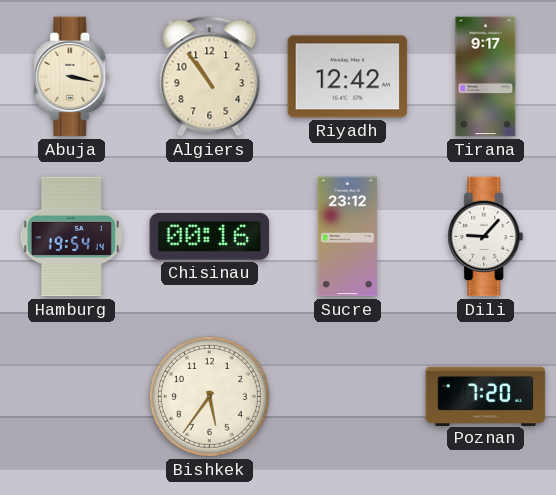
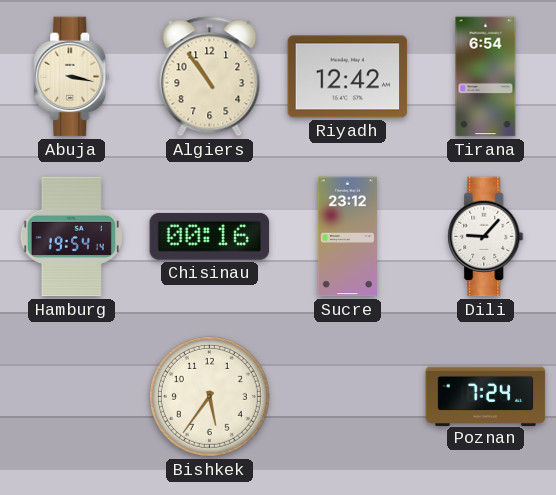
Tirana: 9:17 -> 6:54 (486, 77)
Poznan: 7:20 -> 7:24 (486, 396)
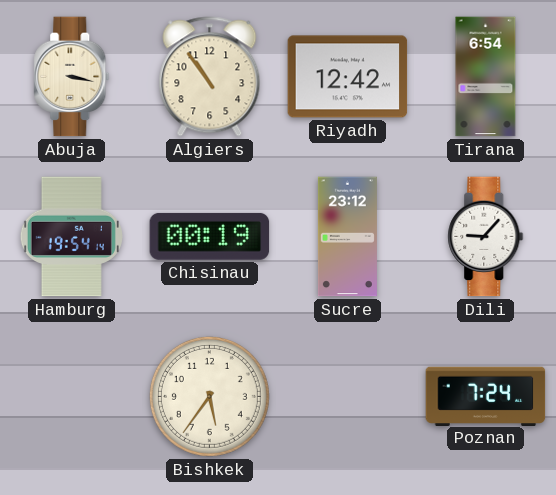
Chisinau: 00:16 -> 00:19 (210, 236)
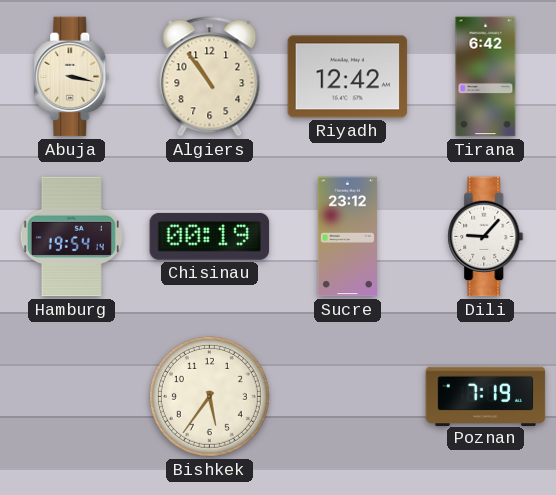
Tirana: 6:54 -> 6:42 (486, 77)
Poznan: 7:24 -> 7:19 (486, 396)
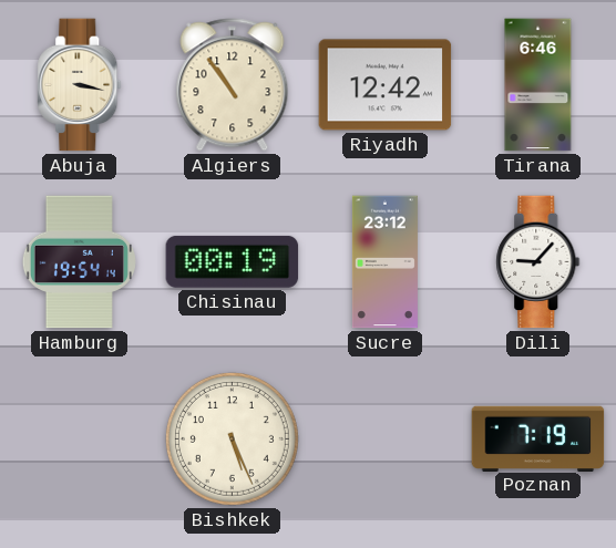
Tirana: 6:42 -> 6:46 (538, 85)
Bishkek: 5:36 -> 5:26 (232, 438)
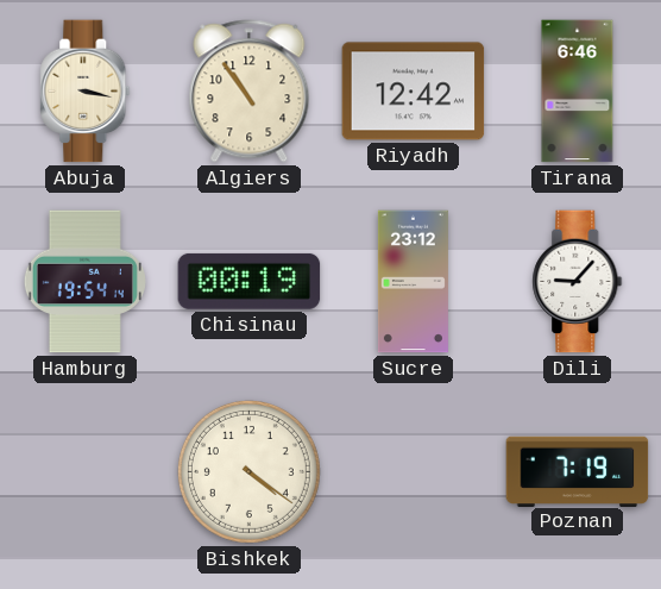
Bishkek: 5:26 -> 4:21 (248, 471)
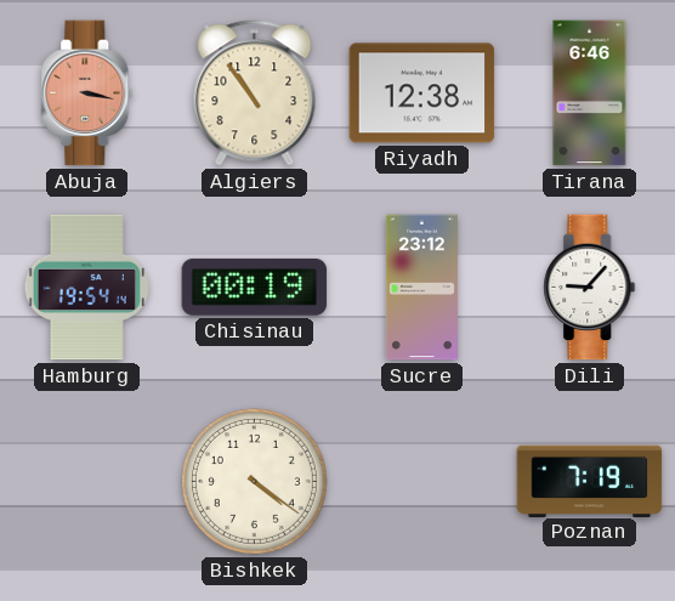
Abuja dial: cream -> salmon (87, 93)
Riyadh: 12:42 -> 12:38 (422, 93)
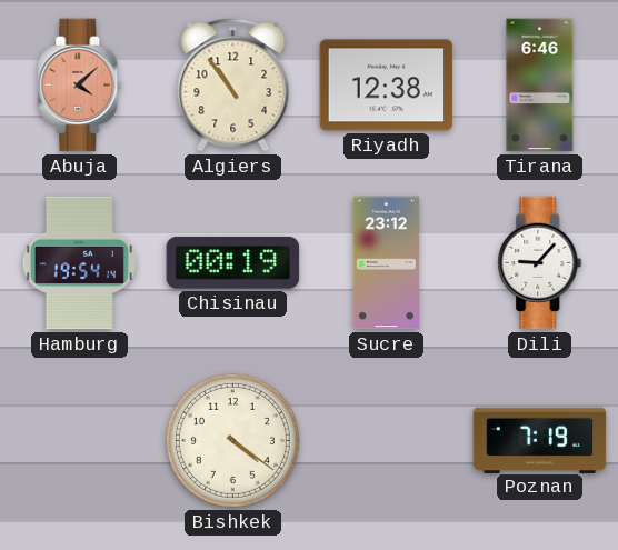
Abuja: 3:17 -> 4:08 (80, 86)
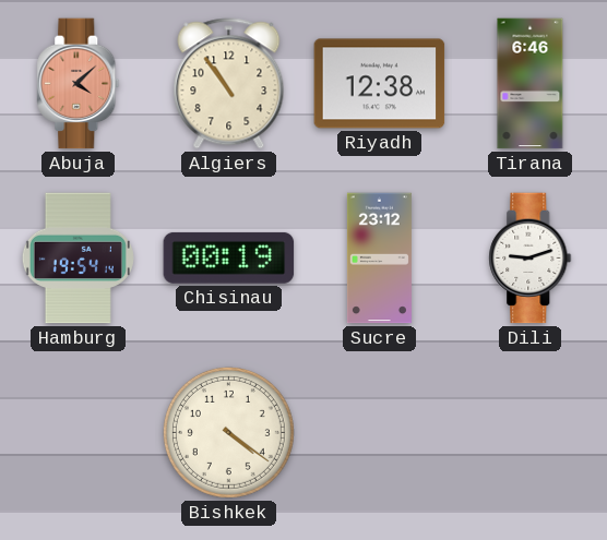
Dili: 9:07 -> 9:12 (531, 259)
Poznan: 7:19 -> none (540, 440)
